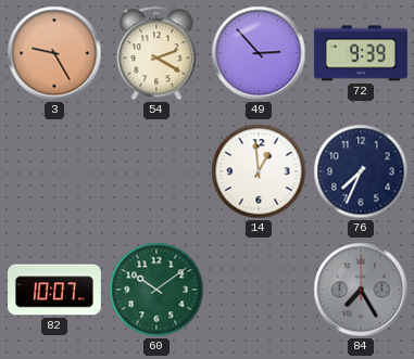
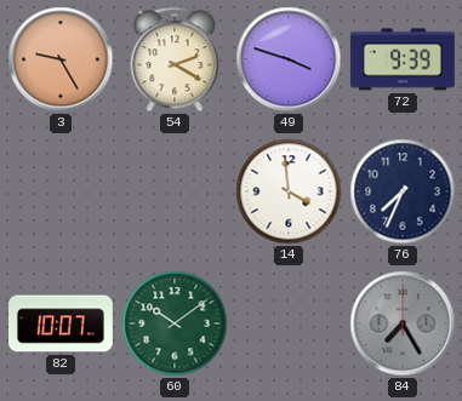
49: 2:53 -> 3:48 (289, 59)
14: 12:59 -> 3:59 (289, 191)
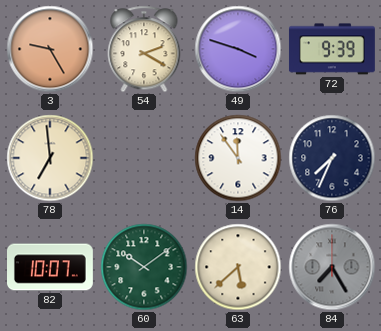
78: none -> 6:59 (50, 158)
14: 3:59 -> 11:54 (238, 158)
63: none -> 5:38 (238, 267)
